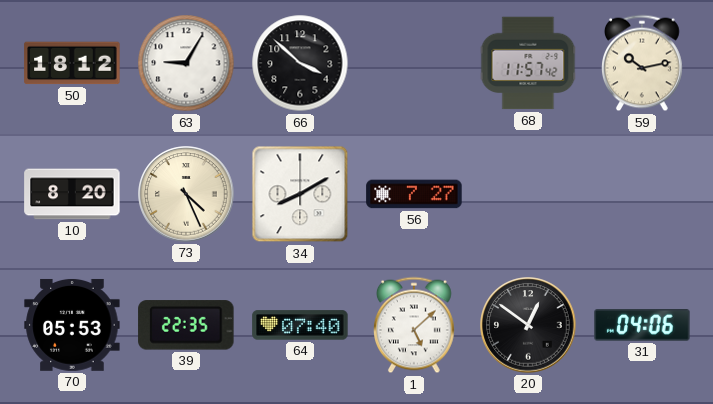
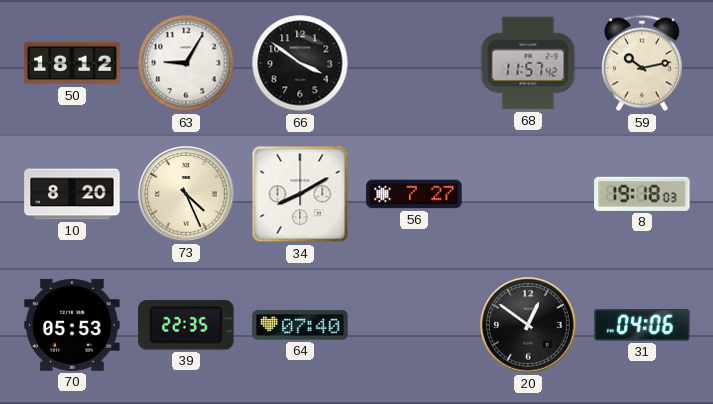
66: 3:52 -> 3:51 (300, 63)
8: none -> 19:18 (642, 194)
1: 5:08 -> none (415, 325)
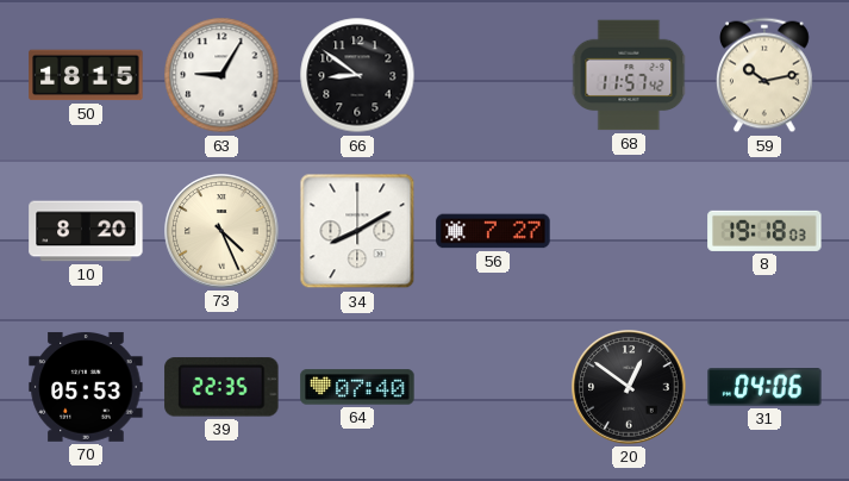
50: 18:12 -> 18:15 (86, 75)
66: 3:51 -> 8:51 (357, 75)
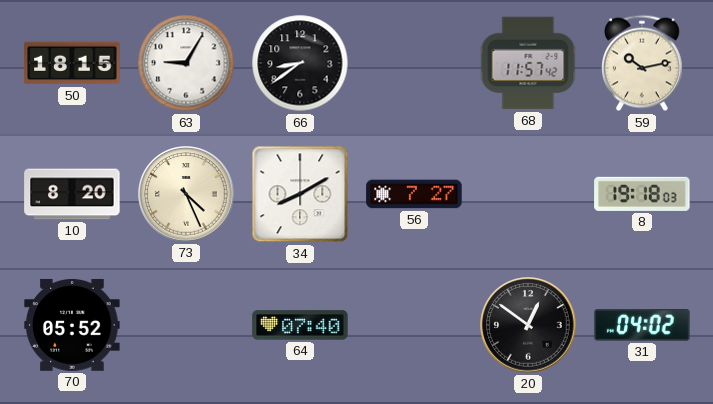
66: 8:51 -> 8:39 (300, 63)
70: 05:53 -> 05:52 (72, 325)
39: 22:35 -> none (221, 387)
31: 04:06 -> 04:02 (642, 326)
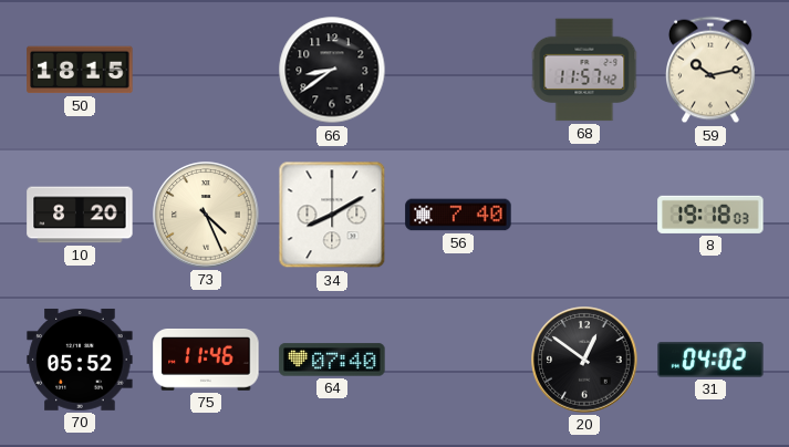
63: 9:05 -> none (186, 63)
56: 7:27 -> 7:40 (458, 215)
75: none -> 11:46 (206, 361)
